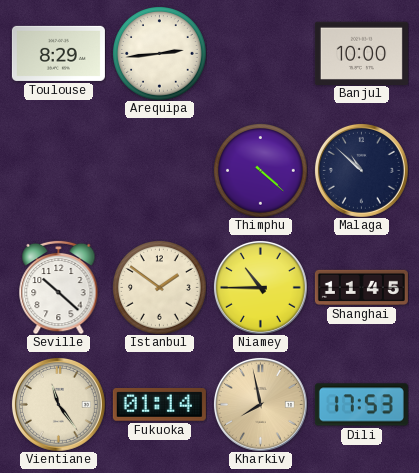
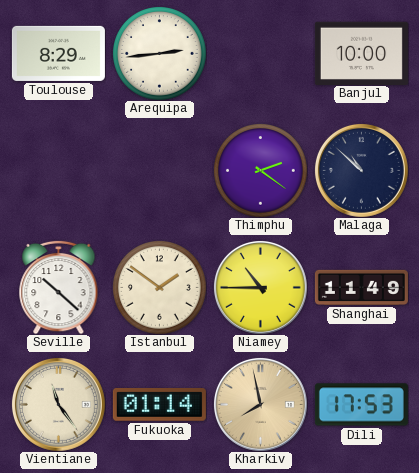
Thimphu: 4:22 -> 2:21 (261, 171)
Shanghai: 11:45 -> 11:49 (361, 287)
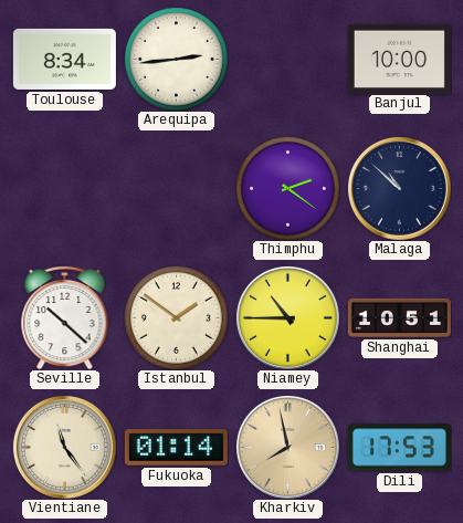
Toulouse: 8:29 -> 8:34 (64, 59)
Shanghai: 11:49 -> 10:51 (399, 317)
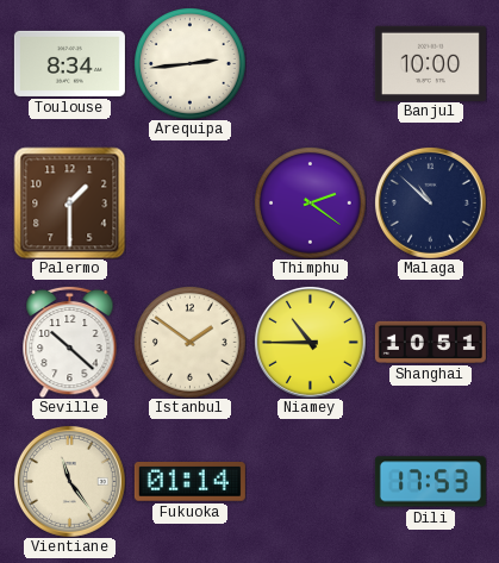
Palermo: none -> 1:30 (69, 202)
Kharkiv: 7:58 -> none (287, 447)
